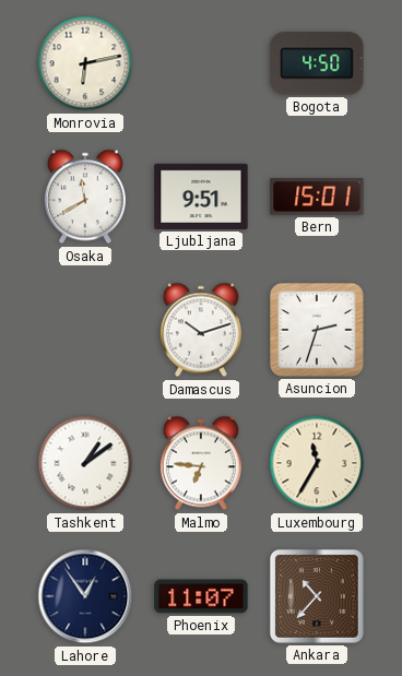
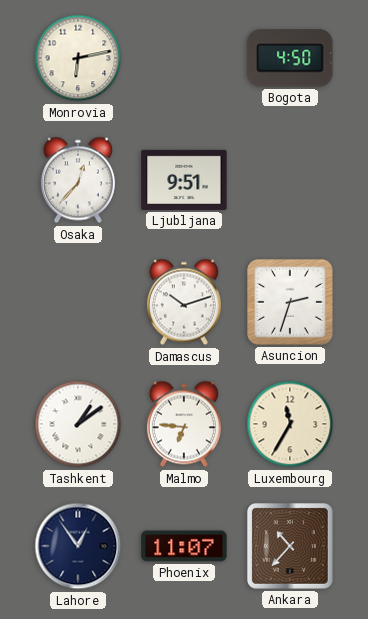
Osaka: 11:40 -> 12:37 (78, 180)
Bern: 15:01 -> none (317, 197)
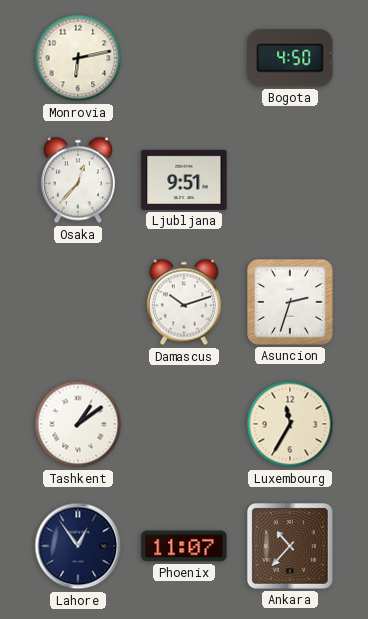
Malmo: 6:46 -> none (184, 424)
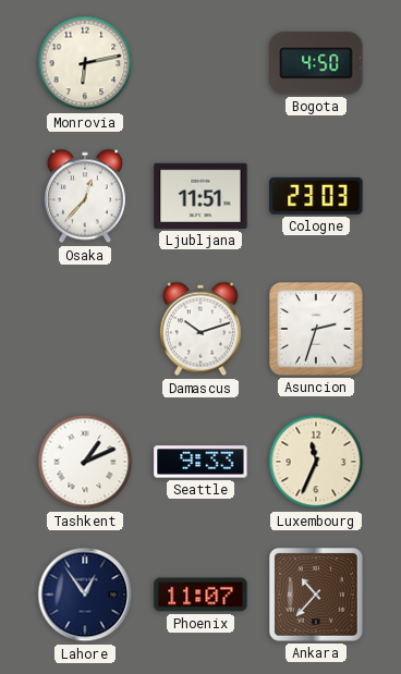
Ljubljana: 9:51 -> 11:51 (200, 196)
Cologne: none -> 23:03 (316, 196)
Tashkent: 1:09 -> 1:11 (85, 462)
Seattle: none -> 9:33 (200, 462)
Luxembourg: 11:35 -> 11:34 (316, 462)
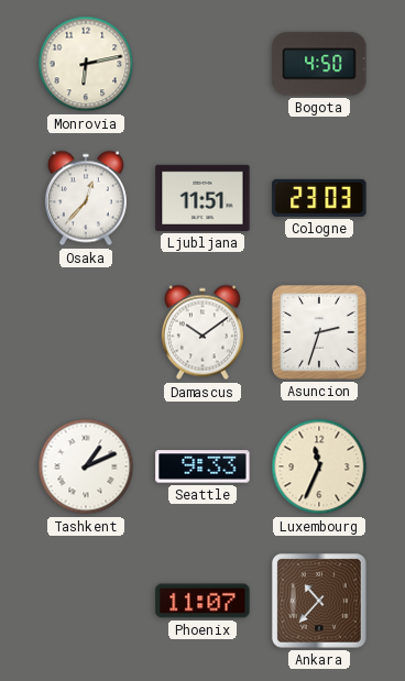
Damascus: 10:12 -> 10:09 (202, 332)
Lahore: 12:54 -> none (85, 595)
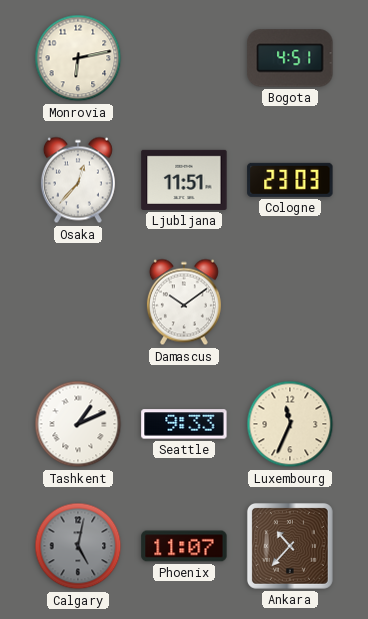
Bogota: 4:50 -> 4:51 (290, 58)
Asuncion: 2:33 -> none (319, 332)
Calgary: none -> 5:02 (78, 546)
